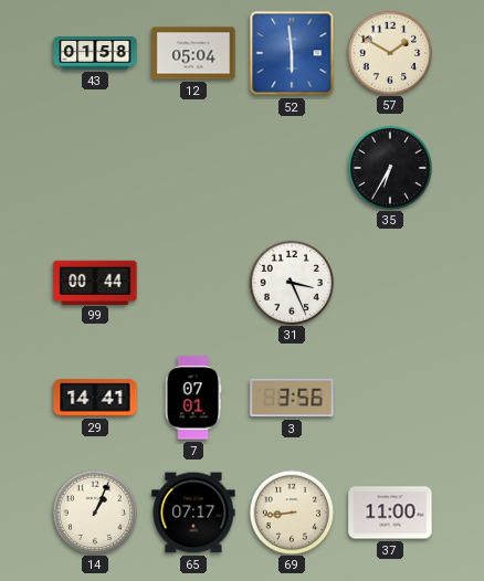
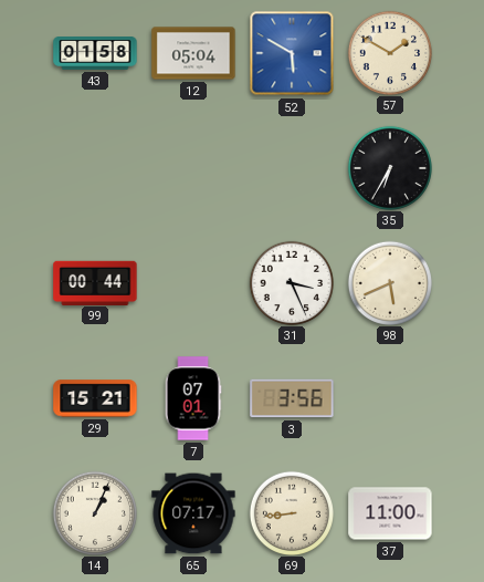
52: 5:59 -> 5:50 (292, 53)
98: none -> 5:41 (389, 282)
29: 14:41 -> 15:21 (95, 398)
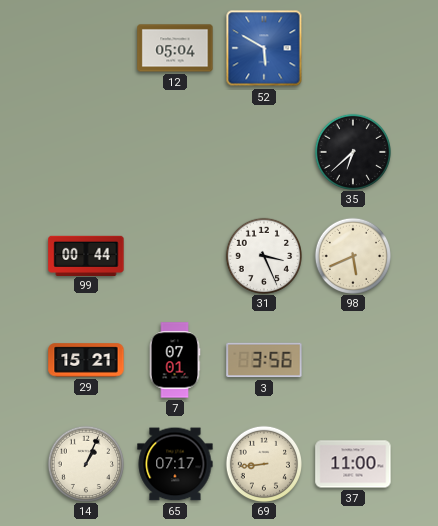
43: 01:58 -> none (95, 54)
57: 1:50 -> none (389, 52)
35: 6:35 -> 6:38 (352, 151)
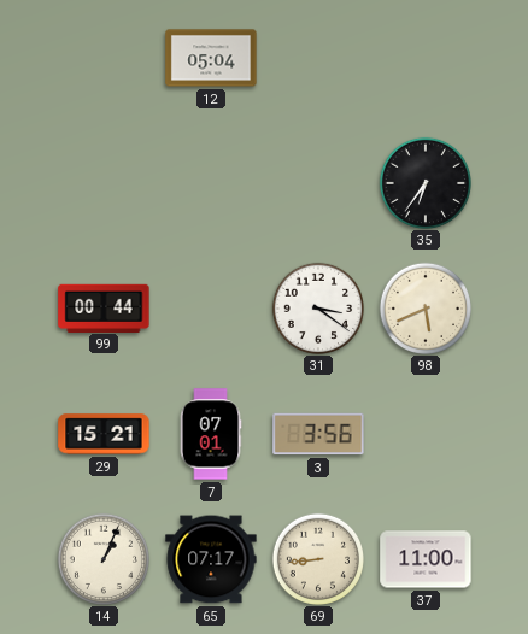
52: 5:50 -> none (264, 48)
35: 6:38 -> 6:36 (424, 182)
31: 3:26 -> 3:21 (317, 307)
